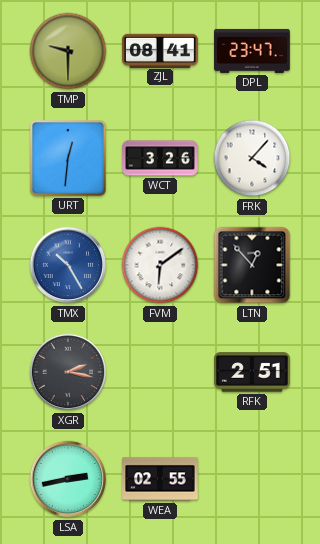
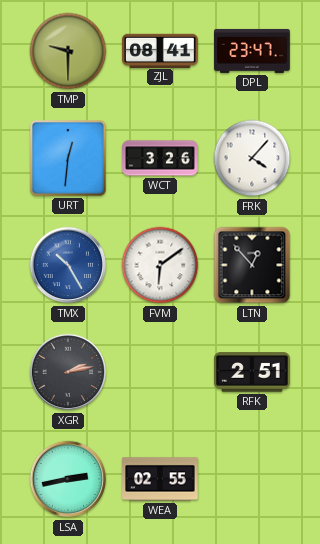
XGR: 2:17 -> 2:13 (68, 372)
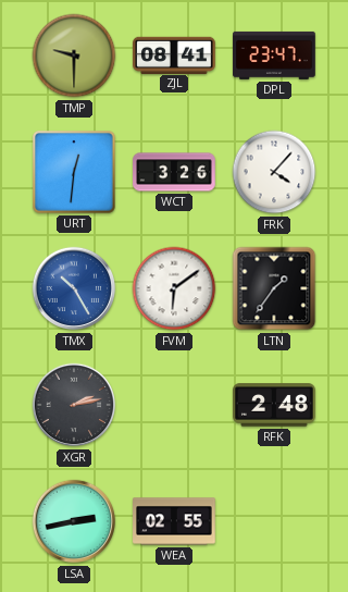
LTN: 12:53 -> 1:36 (274, 288)
RFK: 2:51 -> 2:48 (274, 405)
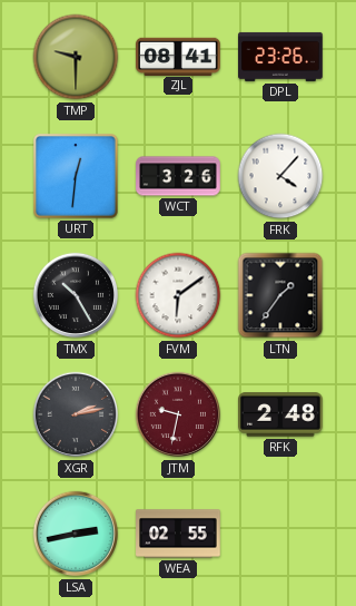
DPL: 23:47 -> 23:26 (280, 57)
TMX dial: blue -> black (76, 295)
JTM: none -> 9:32 (178, 414)
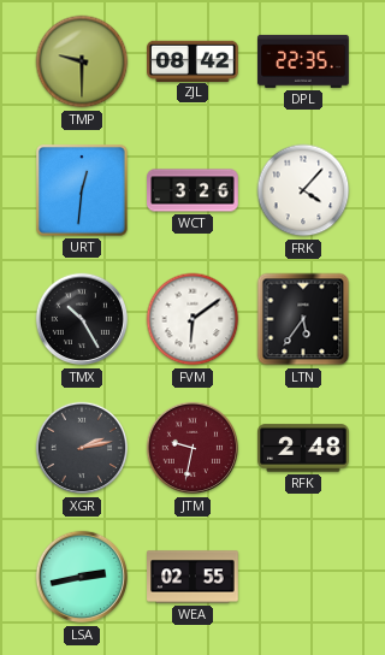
ZJL: 08:41 -> 08:42 (192, 60)
DPL: 23:26 -> 22:35 (303, 61)
LTN: 1:36 -> 5:36 (303, 319)
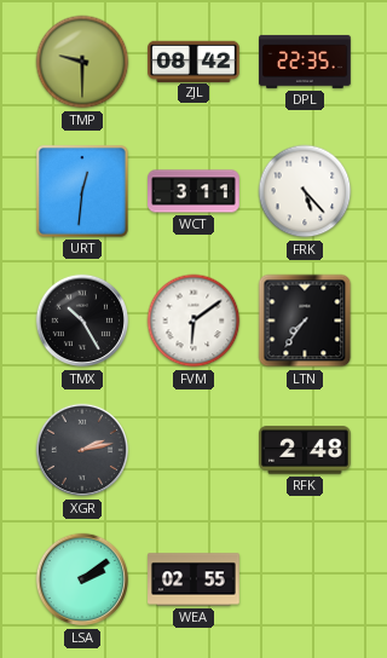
WCT: 3:26 -> 3:11 (193, 191)
FRK: 4:07 -> 5:23 (305, 191)
LTN: 5:36 -> 7:36 (305, 321)
JTM: 9:32 -> none (192, 448)
LSA: 2:43 -> 2:09 (82, 579)
